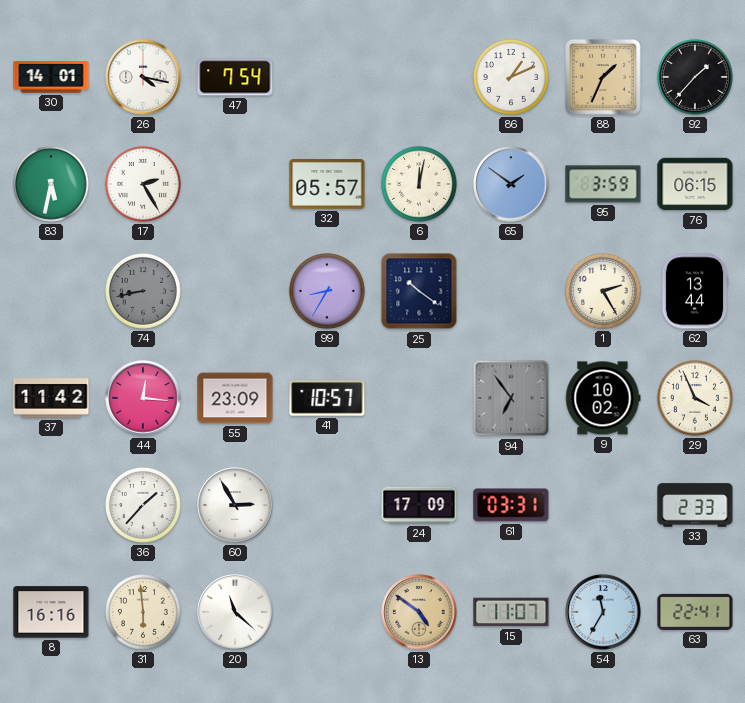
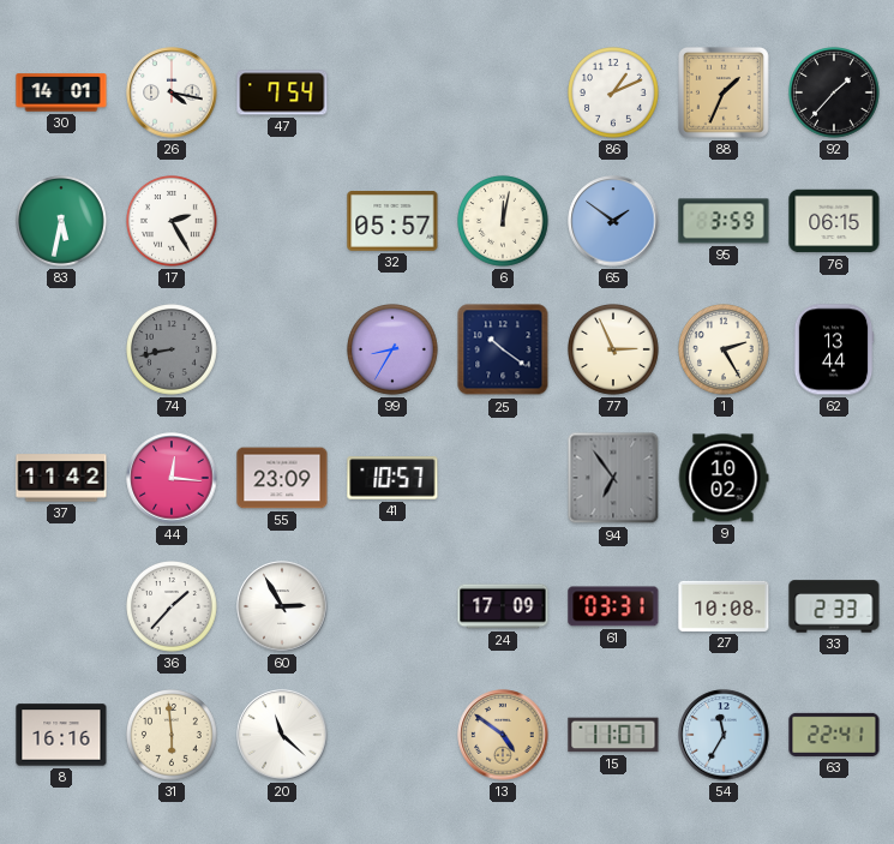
77: none -> 2:56 (614, 351)
29: 3:56 -> none (696, 399)
27: none -> 10:08 (724, 606)
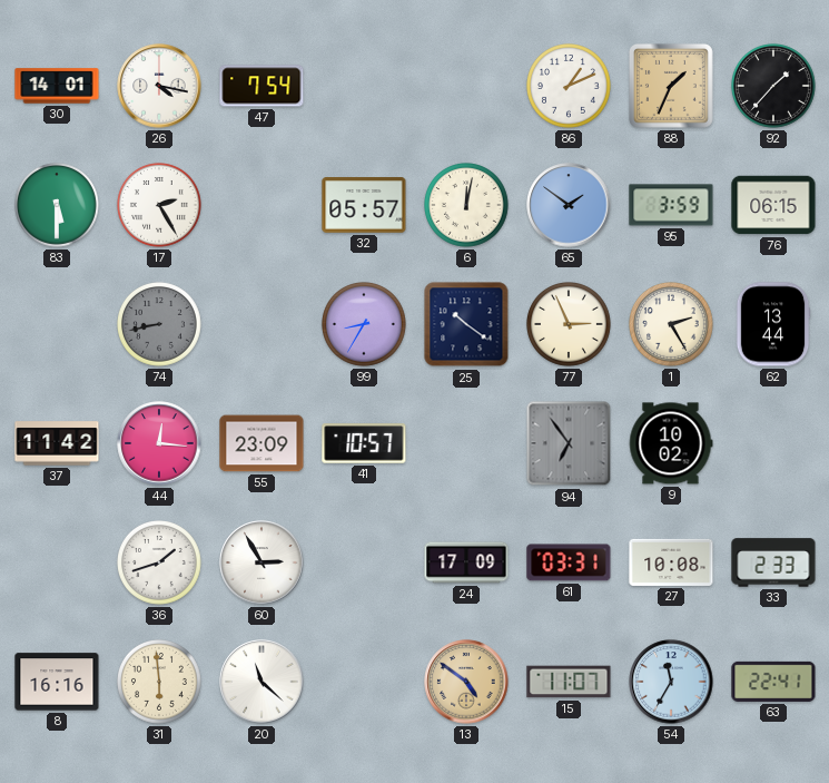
83: 5:32 -> 5:30 (58, 206)
36: 1:37 -> 1:42 (160, 564)
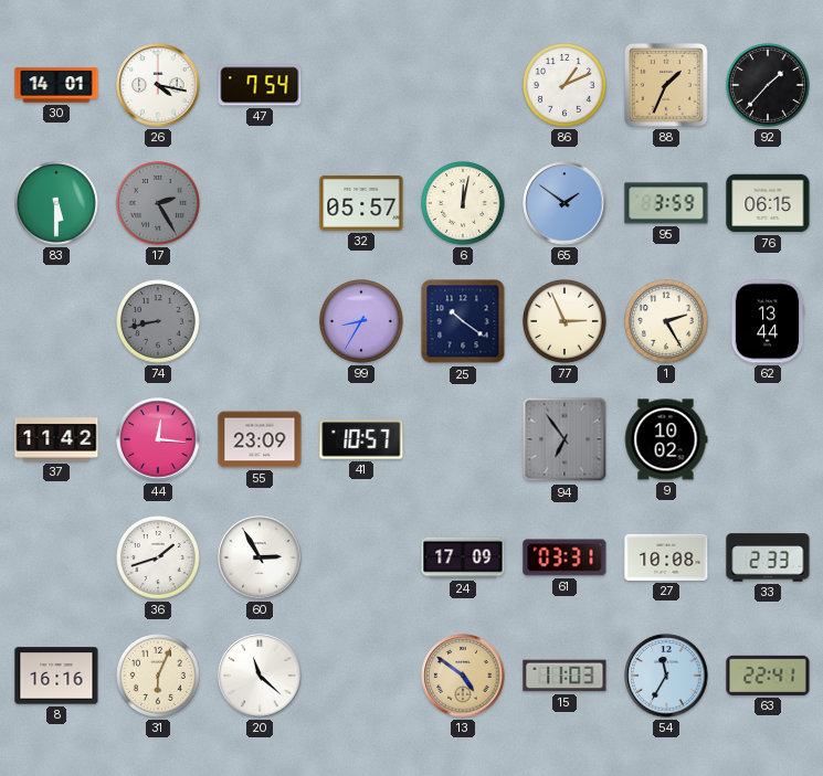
17 dial: white -> grey (159, 204)
31: 5:59 -> 6:04 (159, 677)
15: 11:07 -> 11:03 (565, 676)
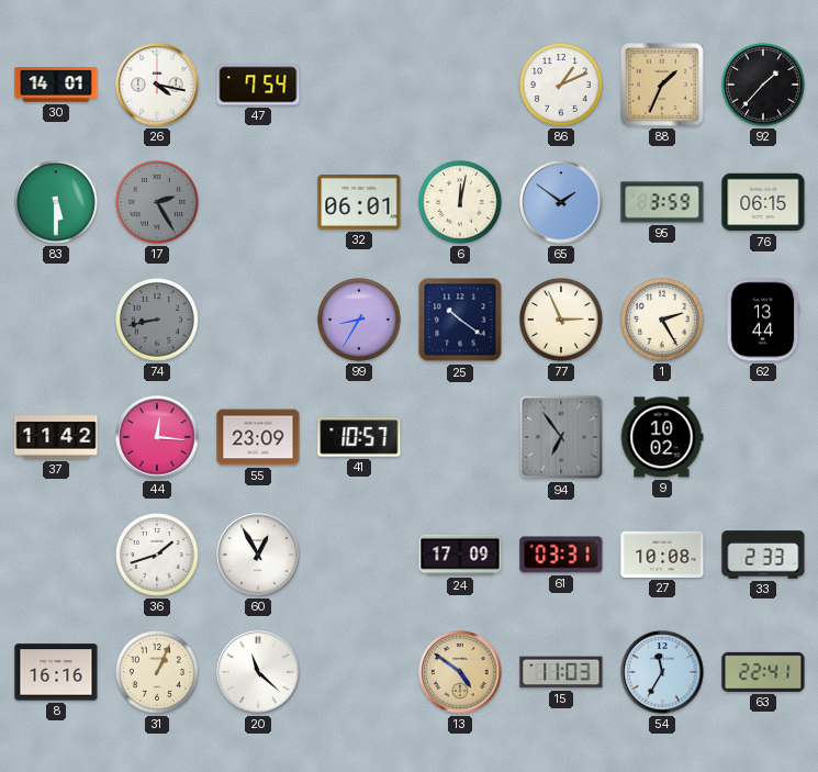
32: 05:57 -> 06:01 (359, 203)
60: 2:55 -> 12:55 (258, 555)
31: 6:04 -> 1:04 (158, 673)
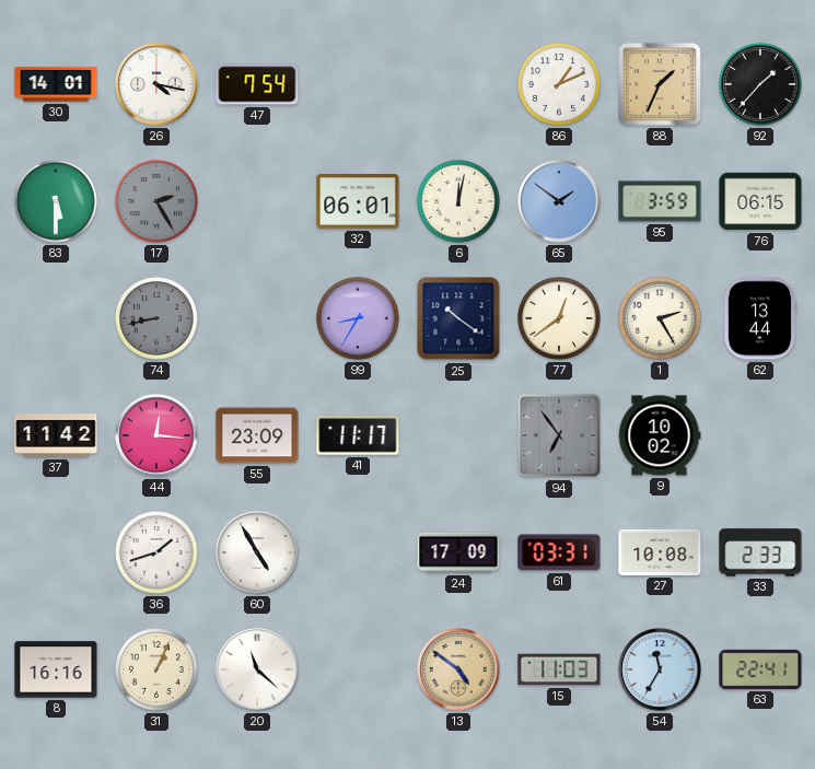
77: 2:56 -> 12:39 (560, 319)
41: 10:57 -> 11:17 (358, 435)
60: 12:55 -> 4:55 (257, 552)
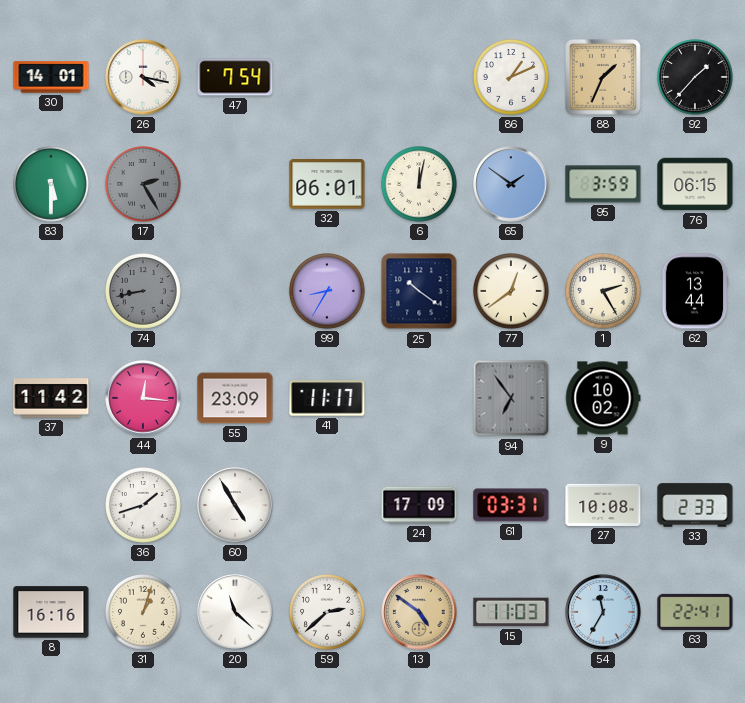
31: 1:04 -> 1:03 (144, 613)
59: none -> 2:38 (328, 613)
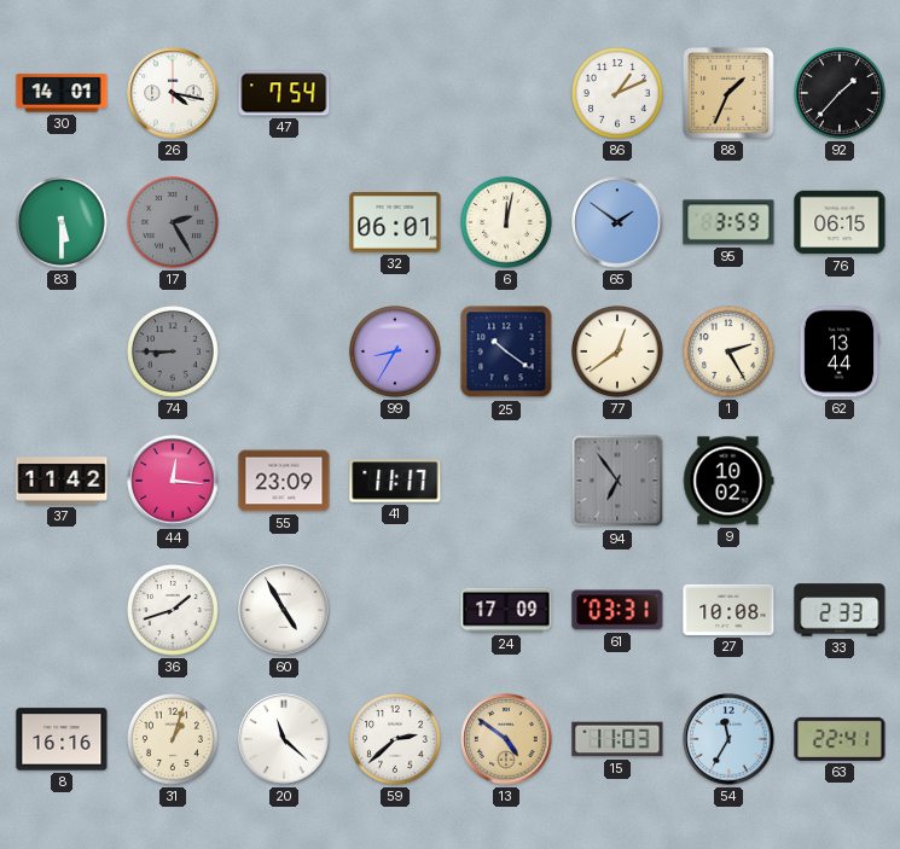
74: 8:43 -> 8:45 (174, 353)
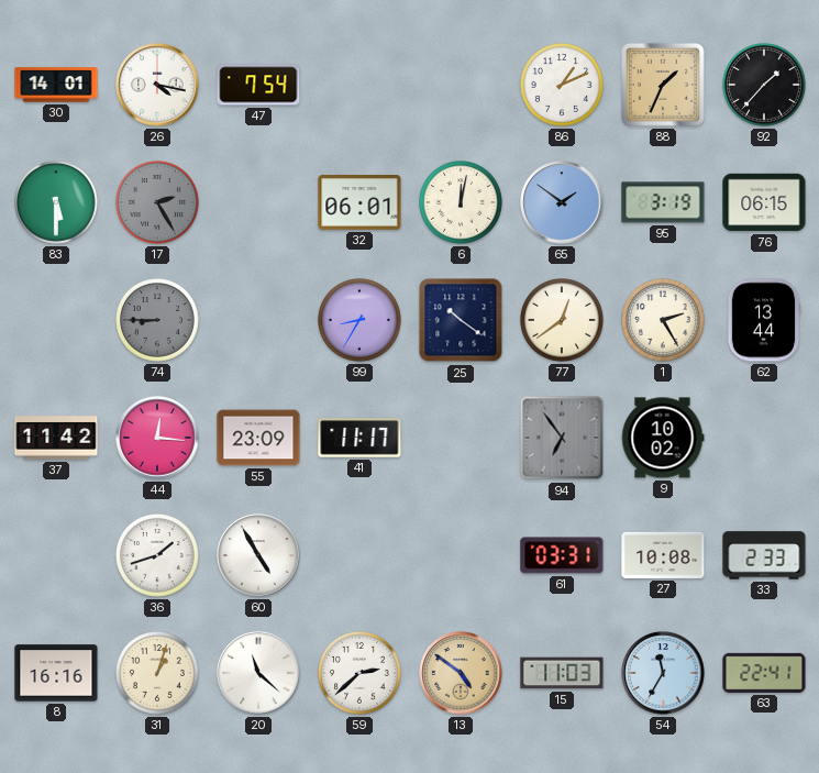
95: 3:59 -> 3:19 (663, 202)
24: 17:09 -> none (506, 610)
